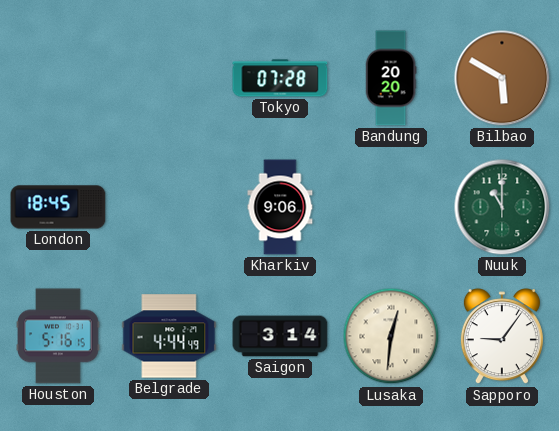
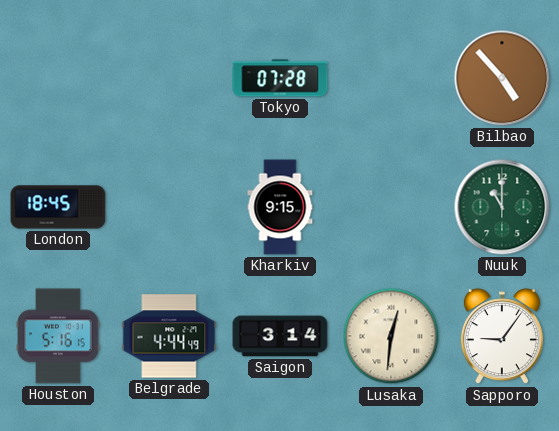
Bandung: 20:20 -> none (391, 78)
Bilbao: 5:50 -> 4:53 (502, 78)
Kharkiv: 9:06 -> 9:15 (280, 207)
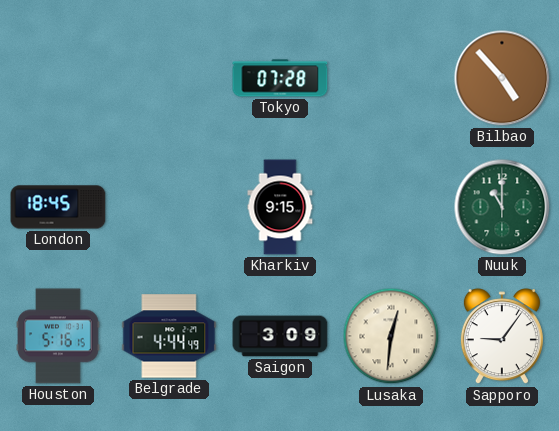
Saigon: 3:14 -> 3:09 (280, 336)
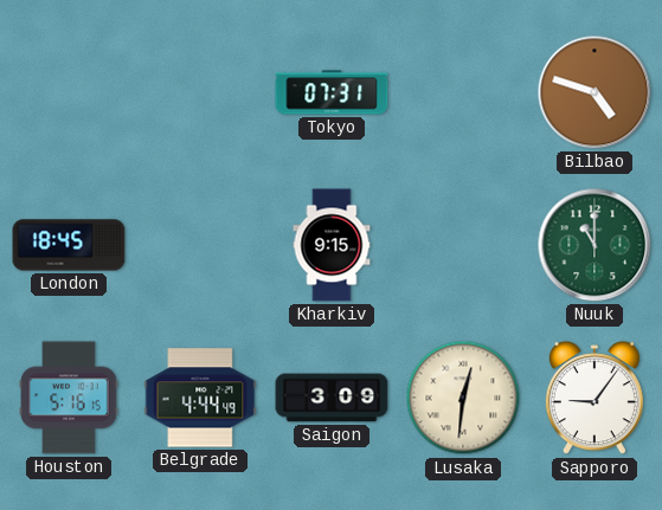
Tokyo: 07:28 -> 07:31 (332, 92)
Bilbao: 4:53 -> 4:48 (594, 92)
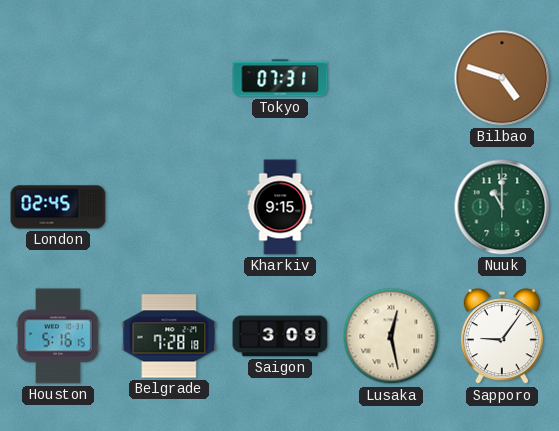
London: 18:45 -> 02:45 (58, 207)
Belgrade: 4:44 -> 7:28 (169, 336)
Lusaka: 12:31 -> 12:28 (391, 336)
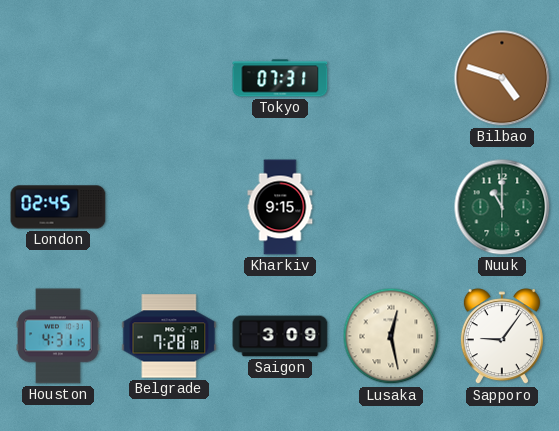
Houston: 5:16 -> 4:31 (59, 336)
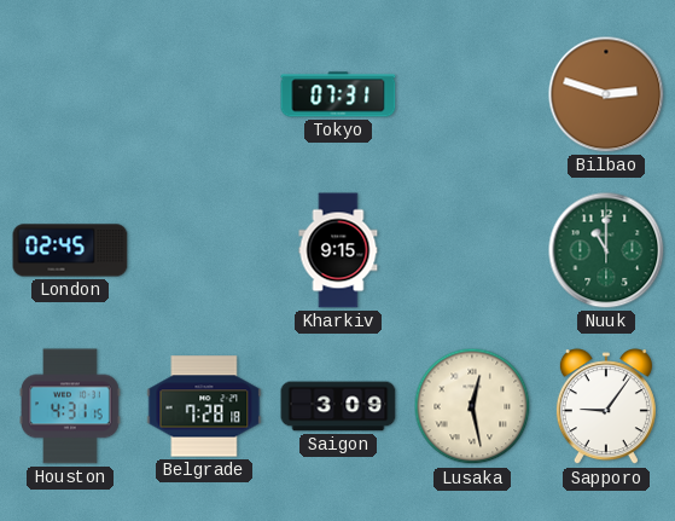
Bilbao: 4:48 -> 2:48 (606, 94)
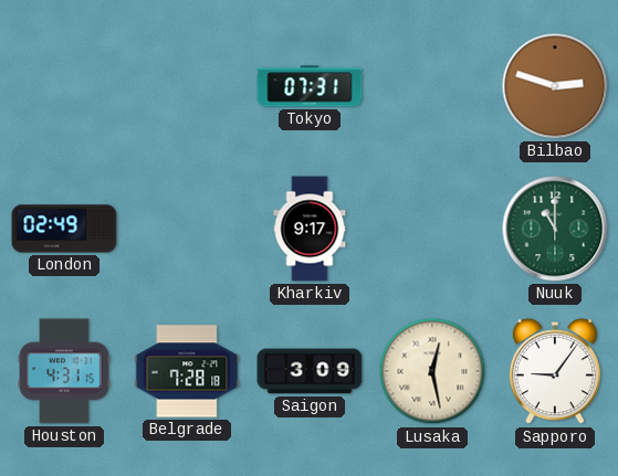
London: 02:45 -> 02:49 (64, 229)
Kharkiv: 9:15 -> 9:17 (310, 229)
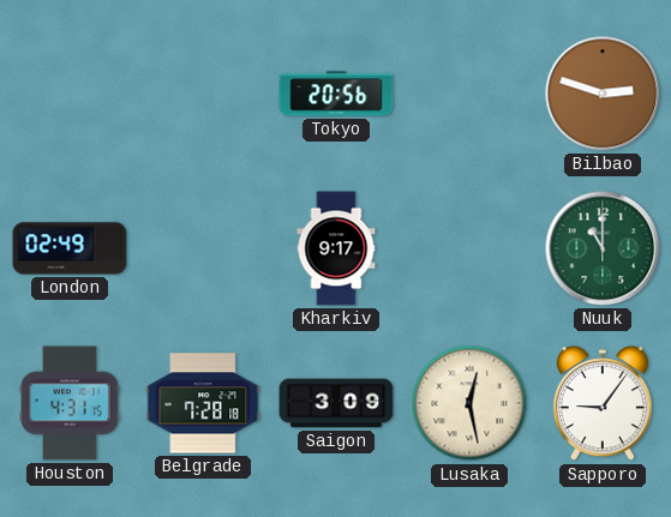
Tokyo: 07:31 -> 20:56 (336, 94)
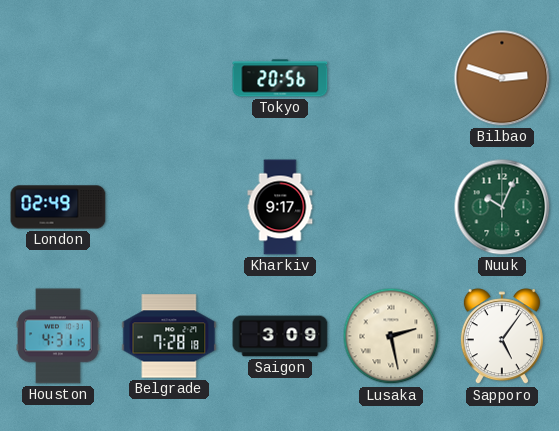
Nuuk: 11:00 -> 10:04 (502, 207)
Lusaka: 12:28 -> 2:28 (391, 336)
Sapporo: 9:06 -> 5:06 (502, 337)
